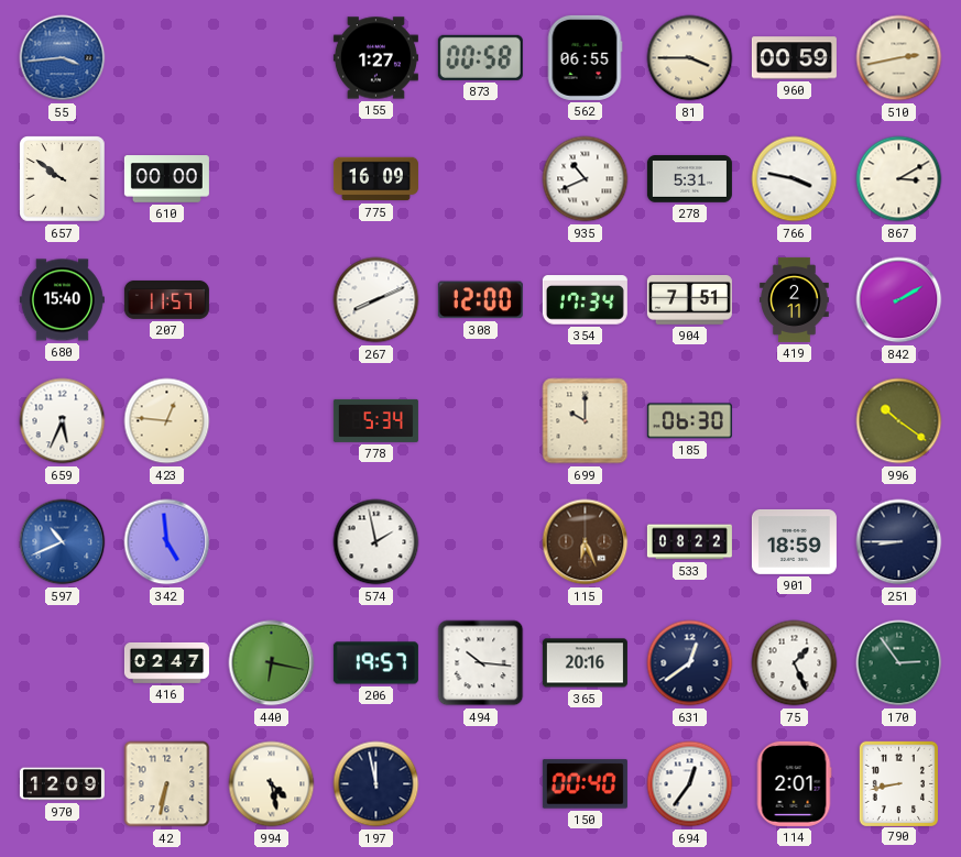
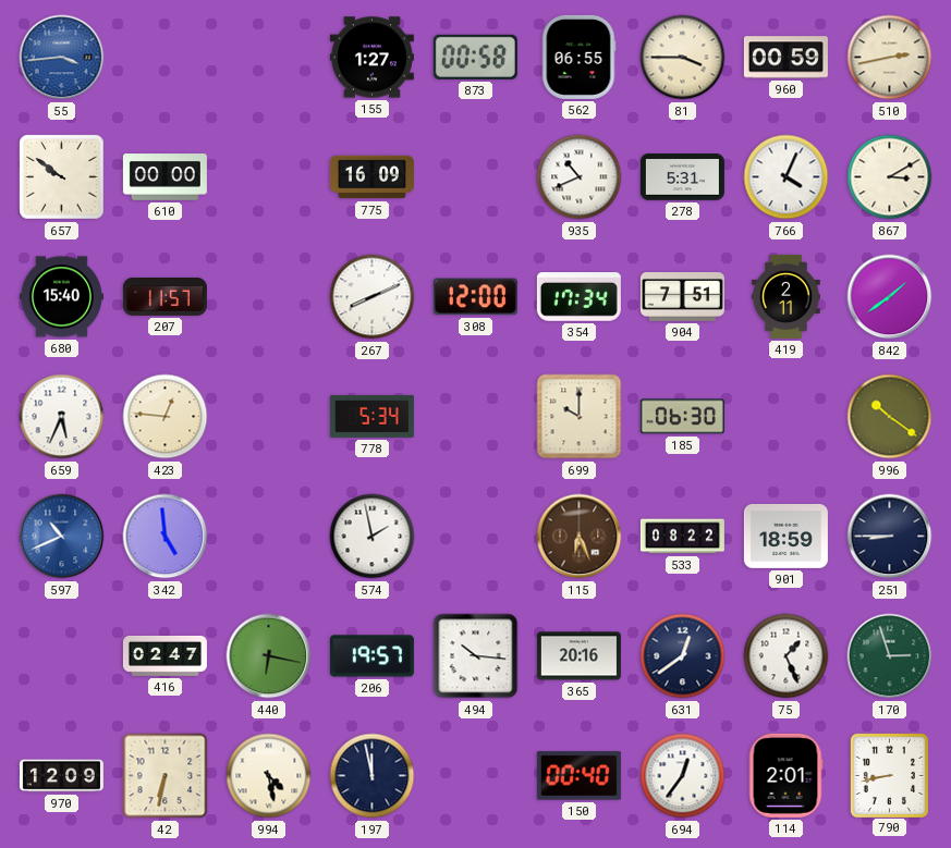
766: 3:47 -> 4:04 (787, 177)
842: 2:10 -> 1:39 (890, 297)
170: 2:54 -> 2:57 (890, 656)
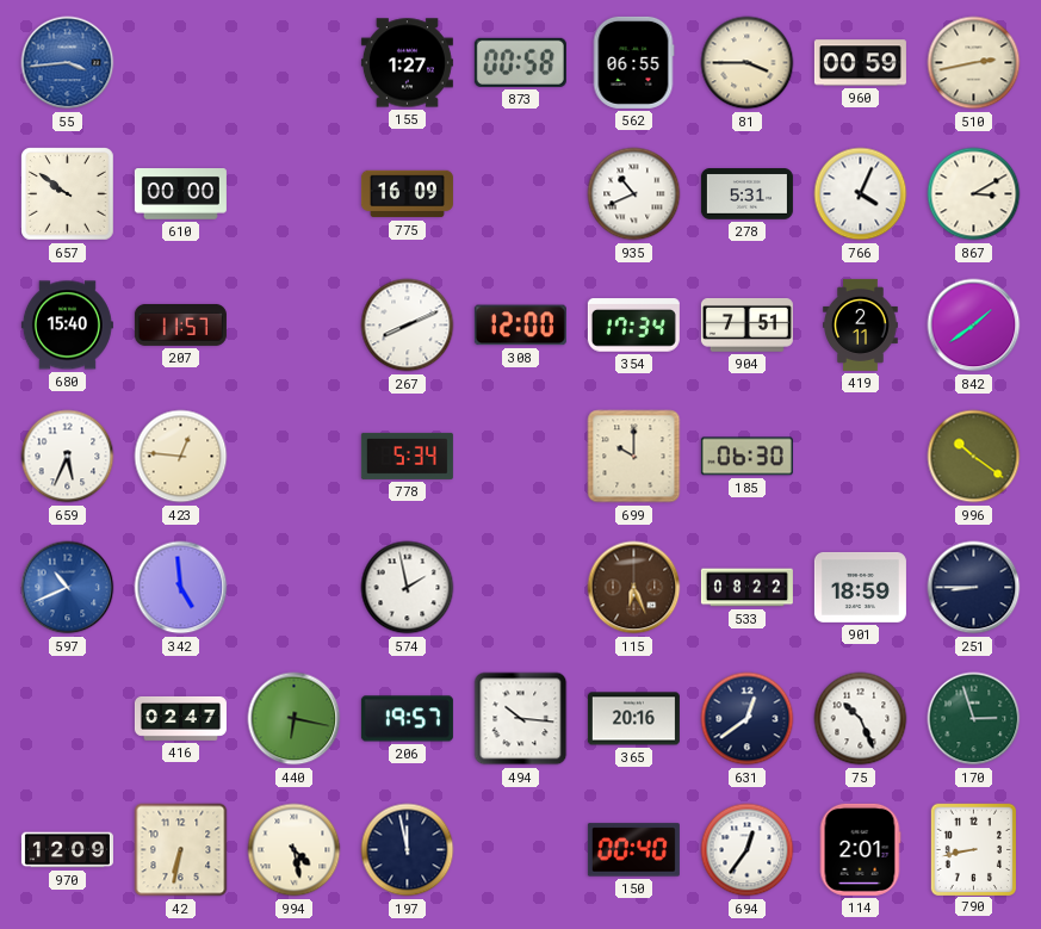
75: 1:26 -> 10:26 (861, 719)
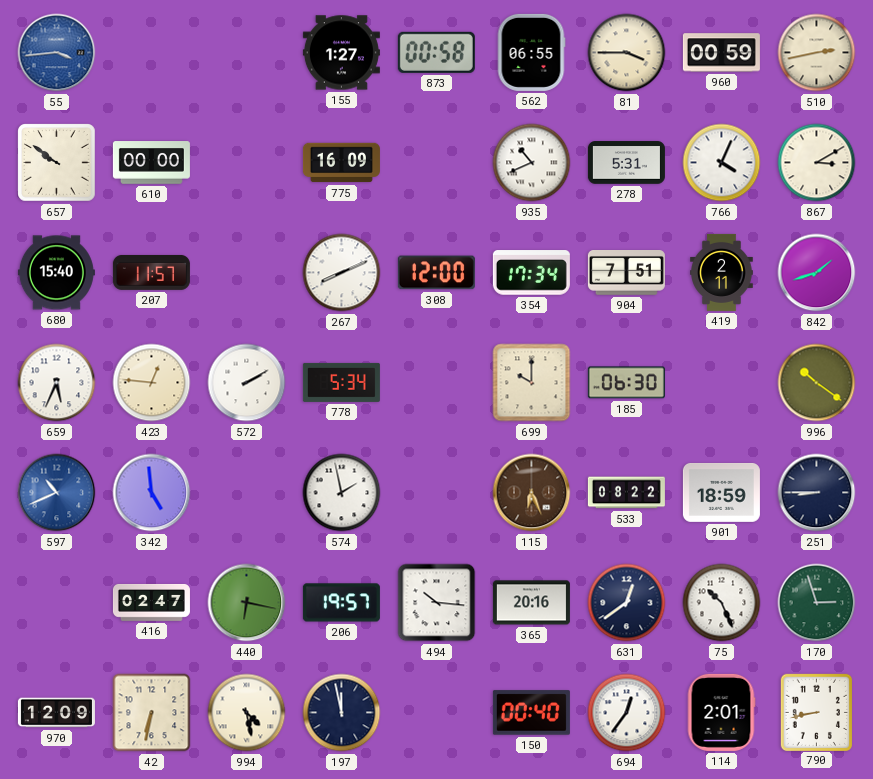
842: 1:39 -> 1:42 (817, 273)
572: none -> 2:10 (247, 383)
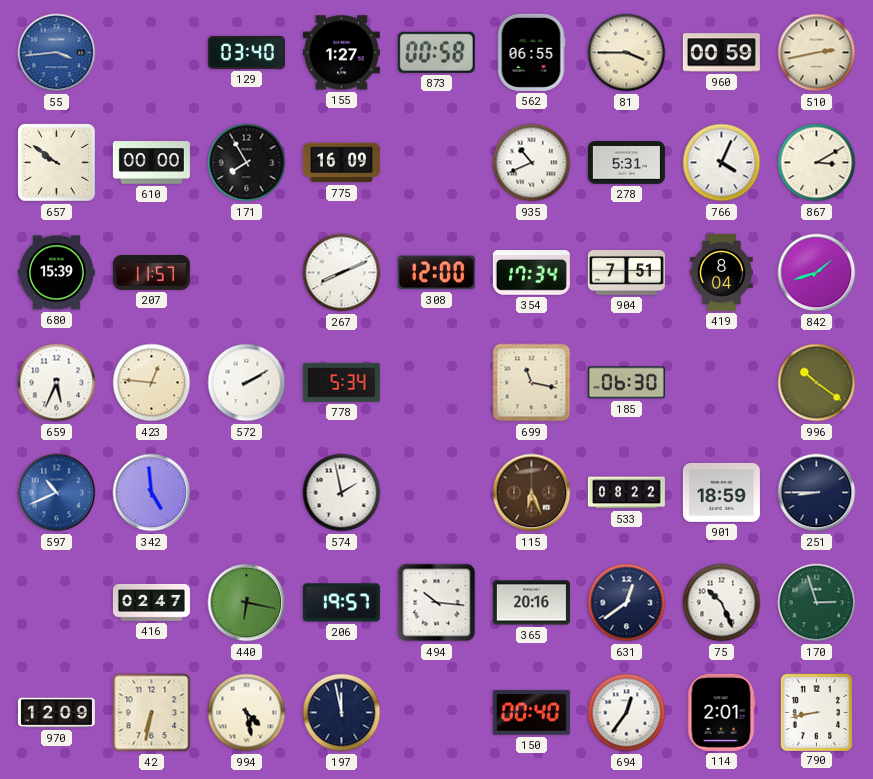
129: none -> 03:40 (246, 52)
171: none -> 7:55 (247, 163)
680: 15:40 -> 15:39 (56, 273)
419: 2:11 -> 8:04 (722, 272)
699: 10:00 -> 11:17 (532, 383)
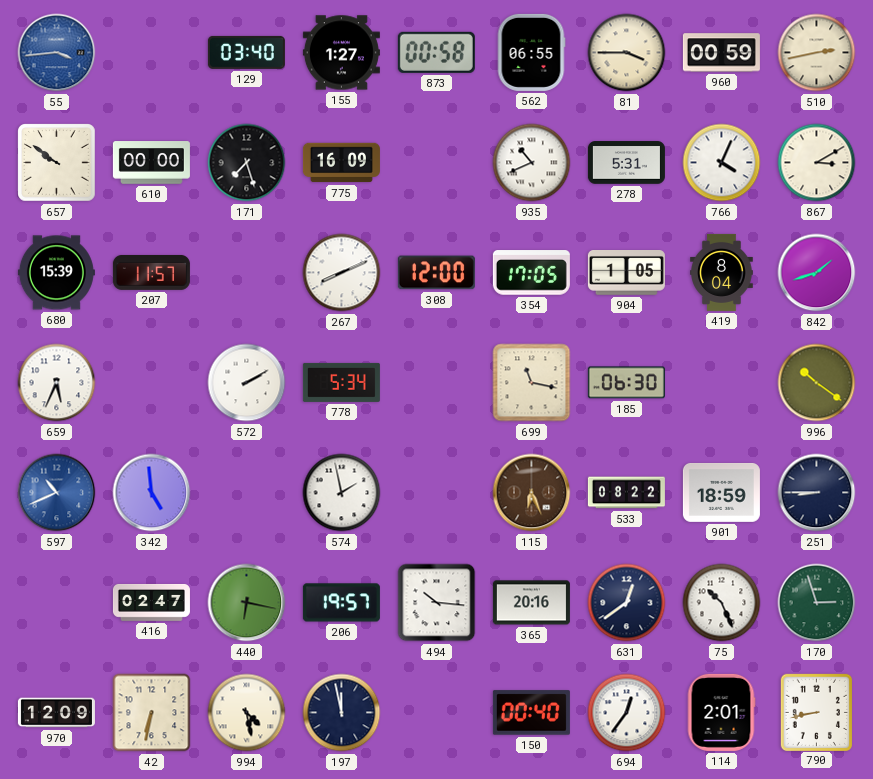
171: 7:55 -> 7:27 (247, 163)
354: 17:34 -> 17:05 (531, 273)
904: 7:51 -> 1:05 (626, 273)
423: 12:46 -> none (152, 383)
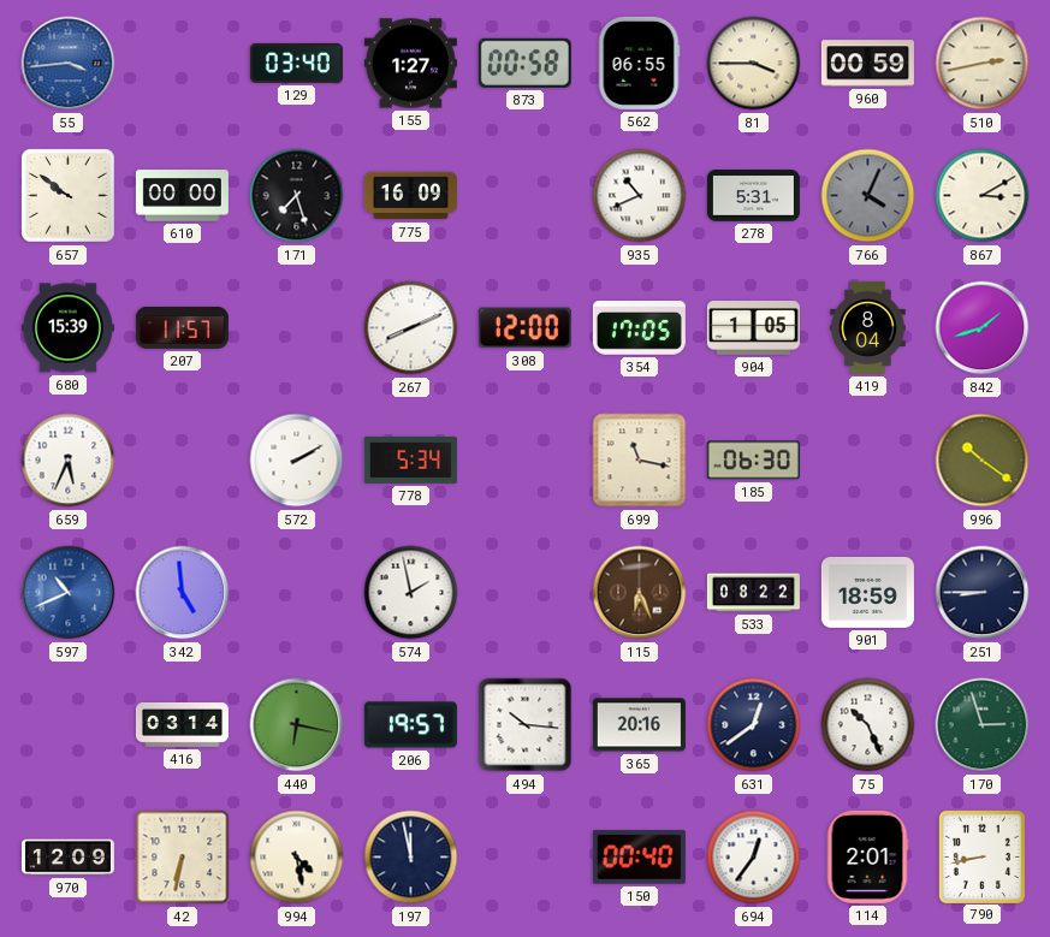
766 dial: white -> grey (868, 196)
416: 02:47 -> 03:14 (182, 724)
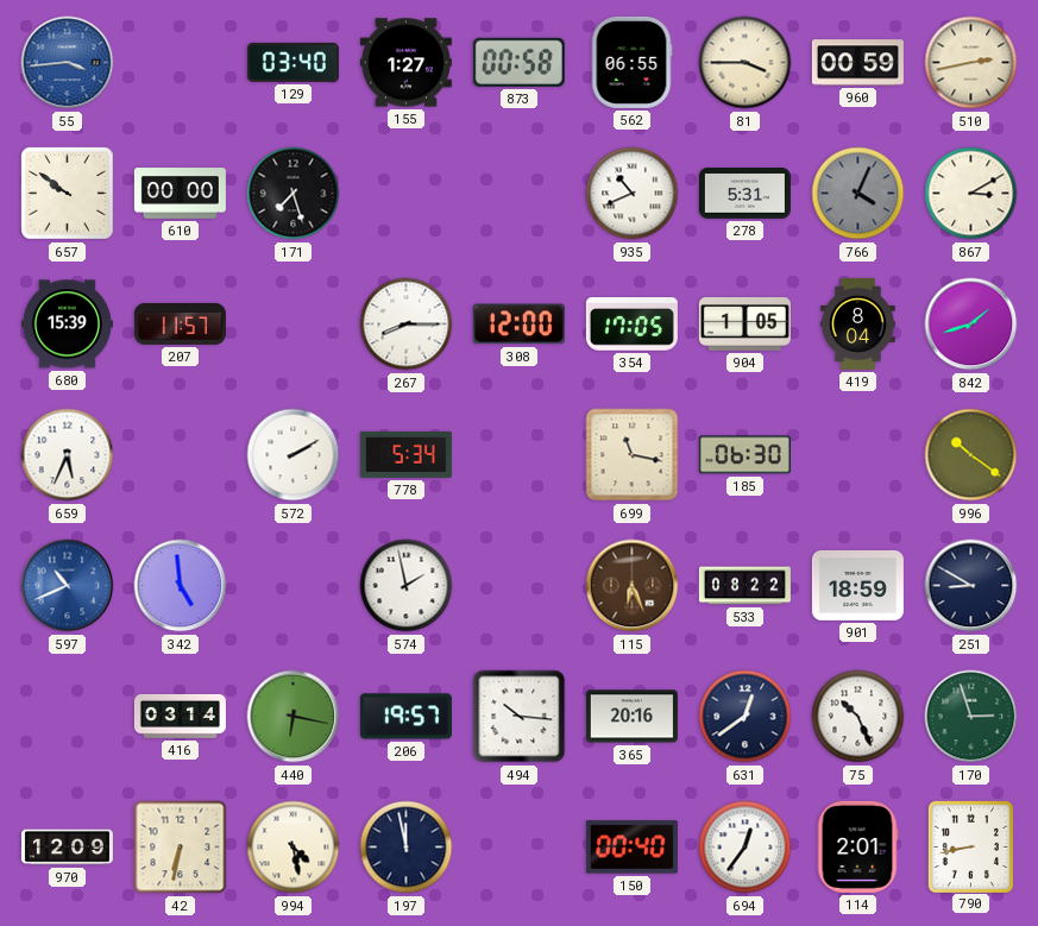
775: 16:09 -> none (410, 196)
267: 8:11 -> 8:15 (407, 325)
251: 8:45 -> 8:50 (971, 586)
